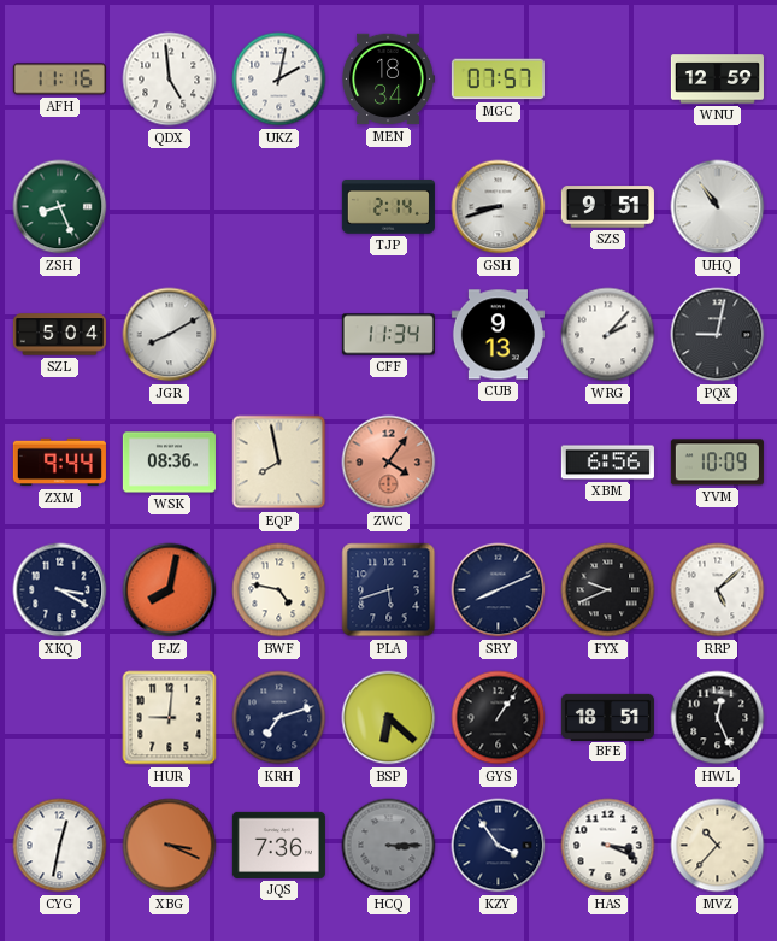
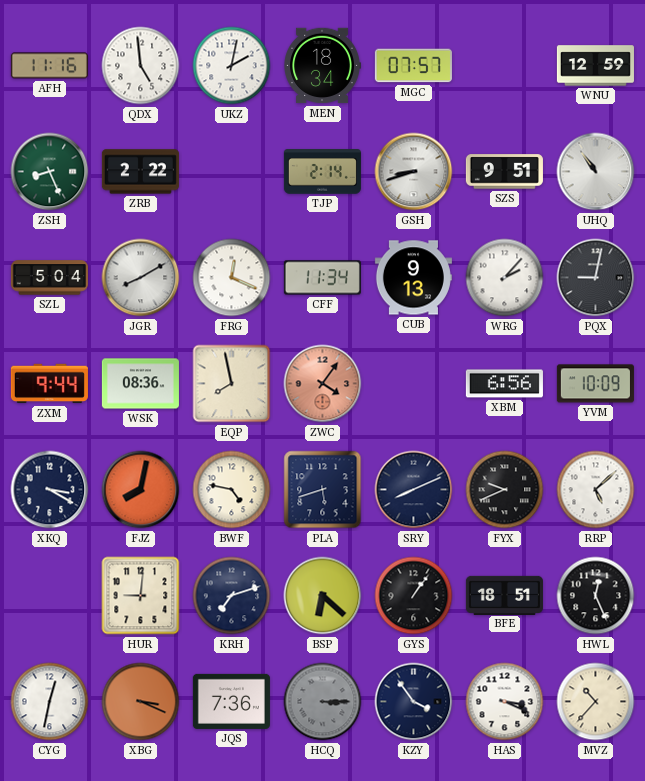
ZRB: none -> 2:22 (140, 172)
FRG: none -> 12:19 (232, 278)
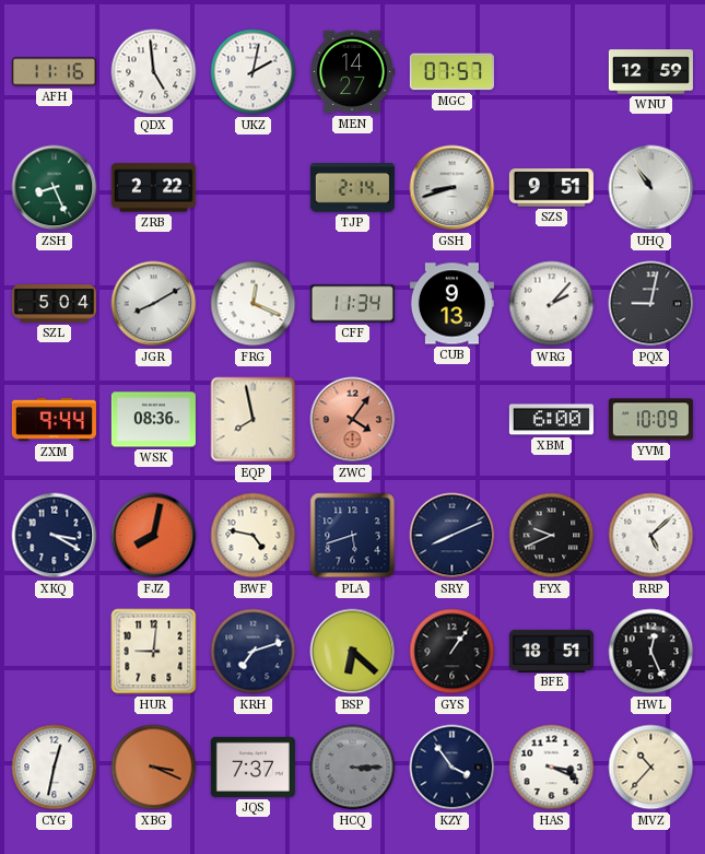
MEN: 18:34 -> 14:27 (352, 72)
XBM: 6:56 -> 6:00 (551, 420)
JQS: 7:36 -> 7:37 (252, 767)
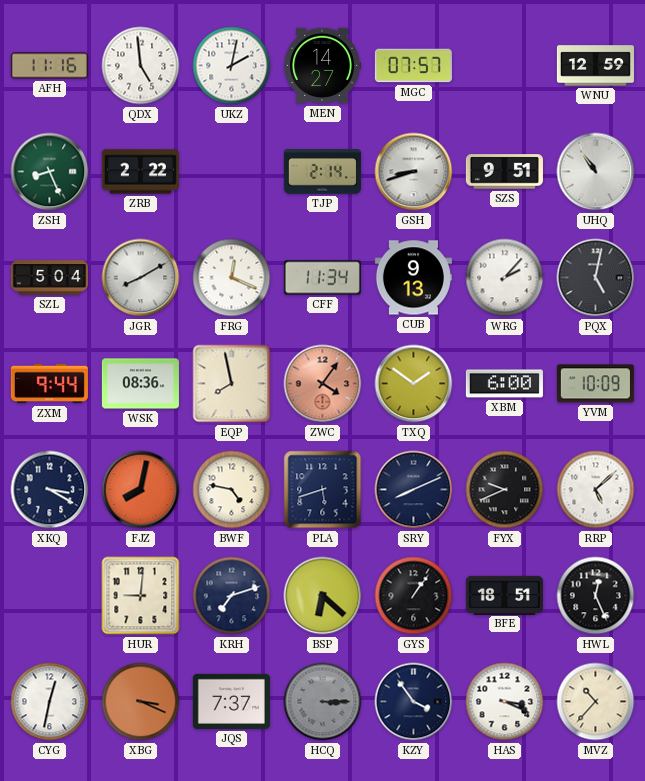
PQX: 9:02 -> 5:02 (596, 278)
TXQ: none -> 1:51 (414, 384)
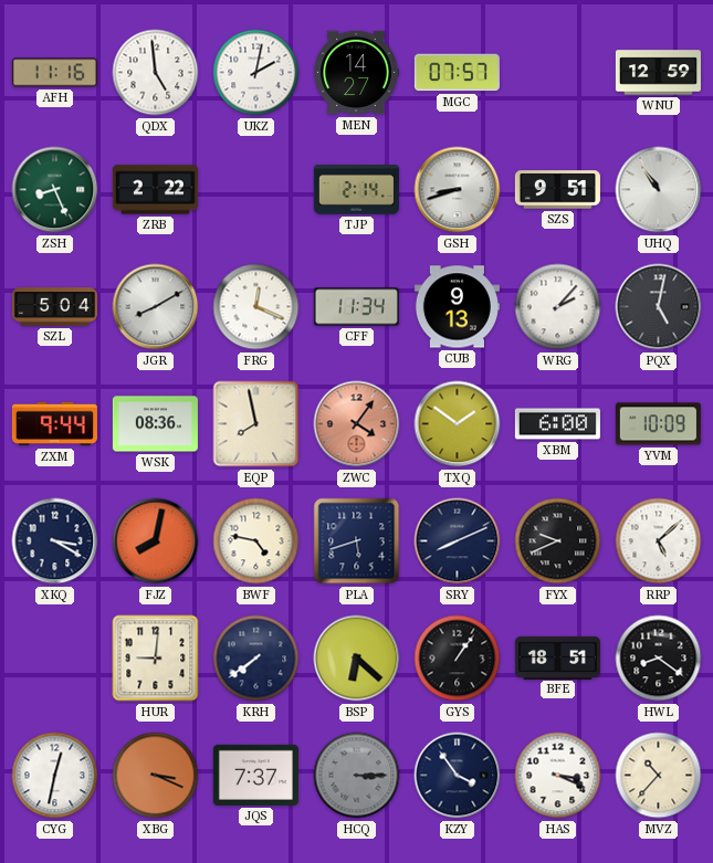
KRH: 7:12 -> 7:39 (256, 659)
HWL: 12:26 -> 8:21 (659, 659)
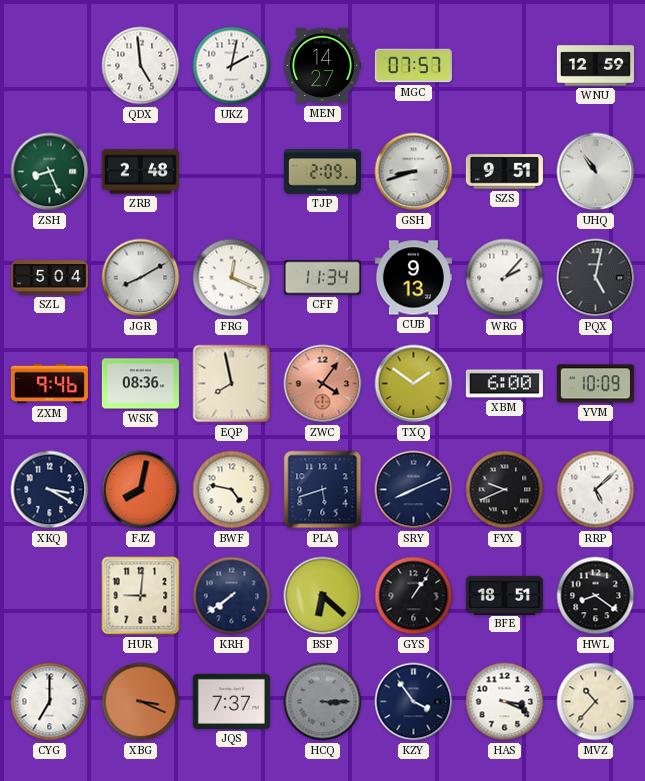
AFH: 11:16 -> none (54, 73)
ZRB: 2:22 -> 2:48 (140, 172)
TJP: 2:14 -> 2:09 (322, 172)
ZXM: 9:44 -> 9:46 (49, 384)
CYG: 12:32 -> 7:00 (50, 702)
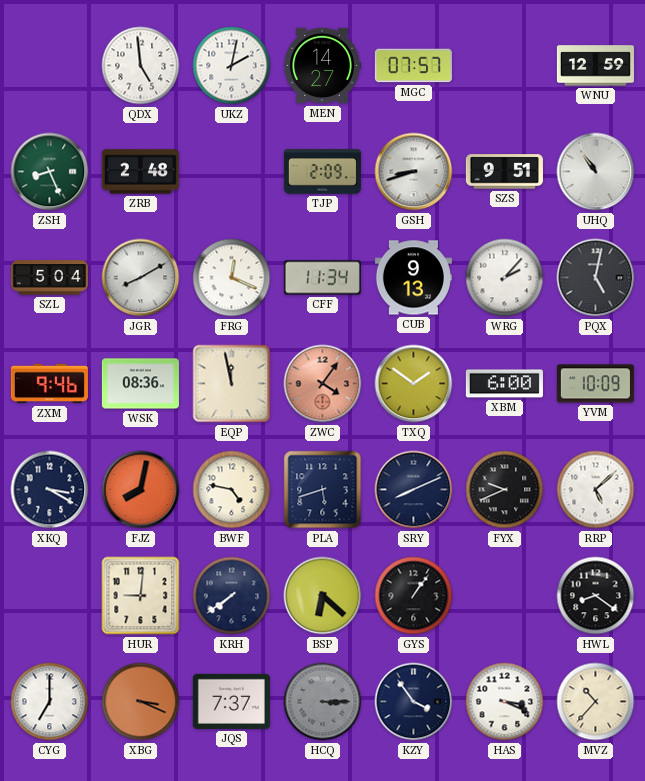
EQP: 7:58 -> 11:58 (232, 384)
BFE: 18:51 -> none (504, 595)
